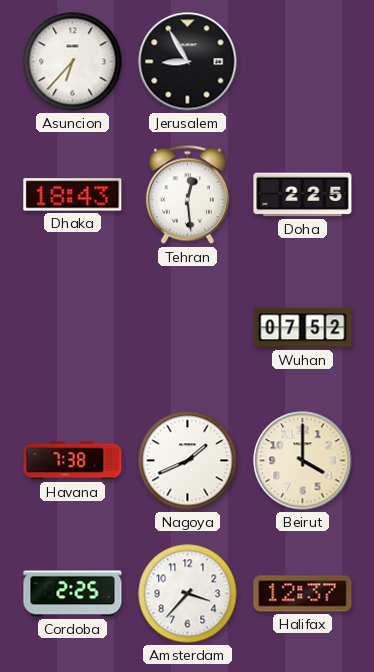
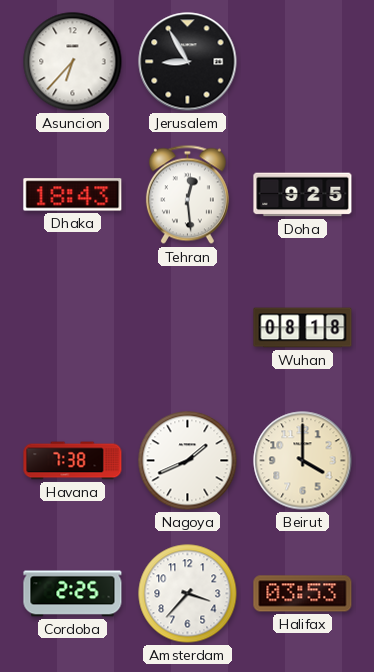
Doha: 2:25 -> 9:25 (303, 195)
Wuhan: 07:52 -> 08:18 (303, 328)
Halifax: 12:37 -> 03:53 (303, 594)
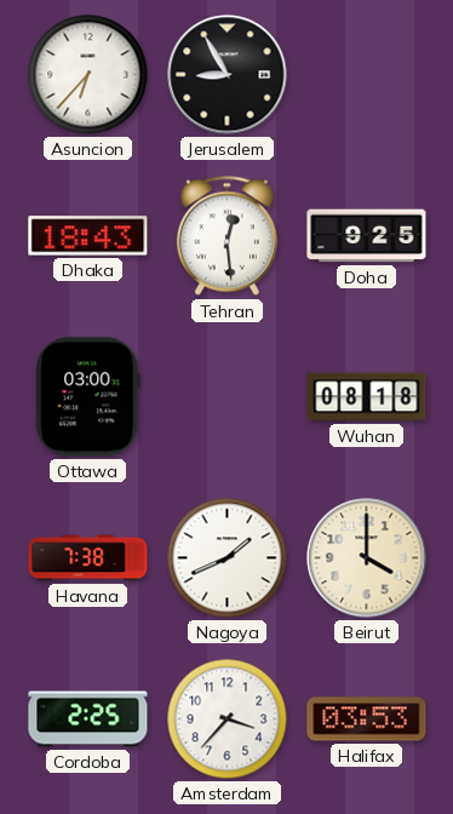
Ottawa: none -> 03:00 (88, 397)
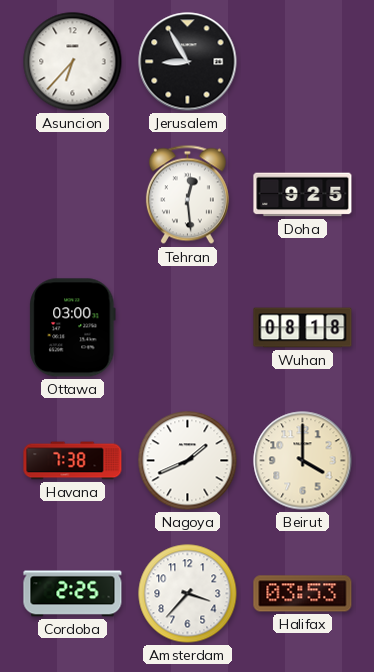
Dhaka: 18:43 -> none (88, 236)
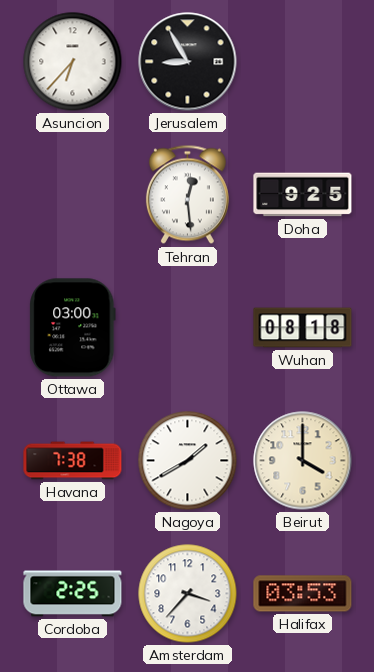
Nagoya: 1:41 -> 1:40 (188, 461)
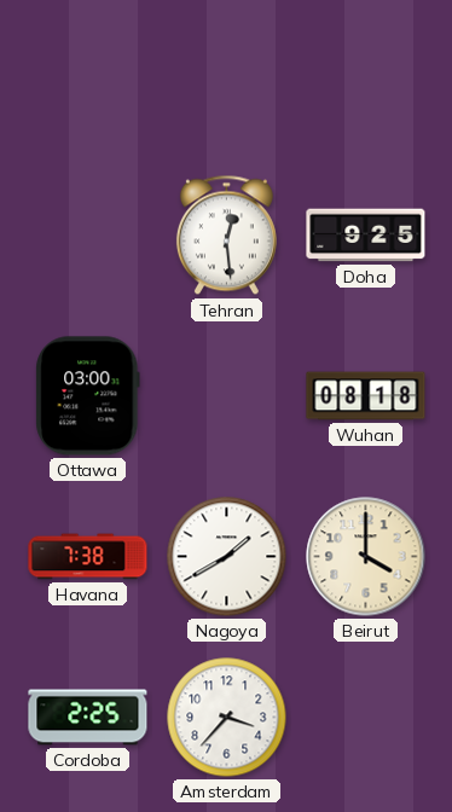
Asuncion: 6:37 -> none (73, 62)
Jerusalem: 8:55 -> none (188, 62)
Halifax: 03:53 -> none (303, 594)
